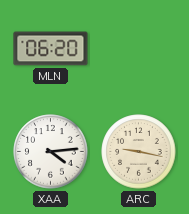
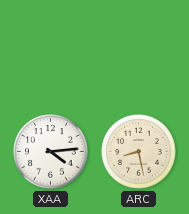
MLN: 06:20 -> none (51, 49)
ARC: 9:17 -> 8:28 (139, 152)
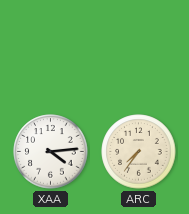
ARC: 8:28 -> 7:36 (139, 152)
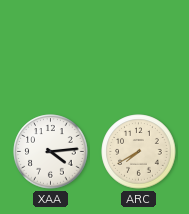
ARC: 7:36 -> 7:40 (139, 152)
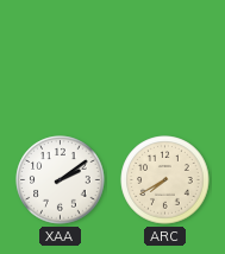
XAA: 4:14 -> 2:09 (61, 180)
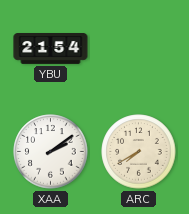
YBU: none -> 21:54 (51, 49)
